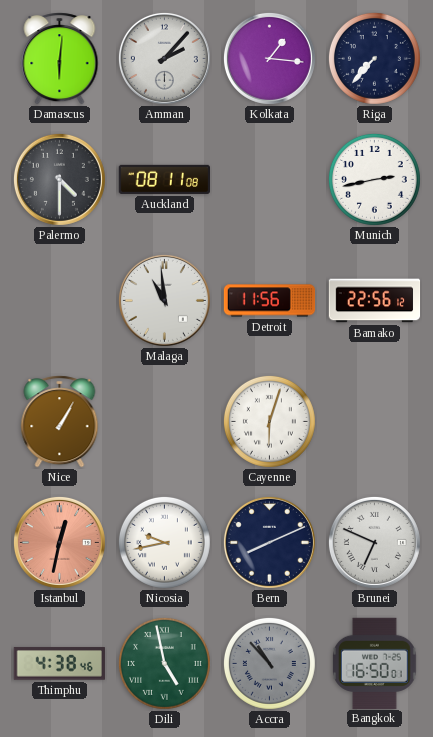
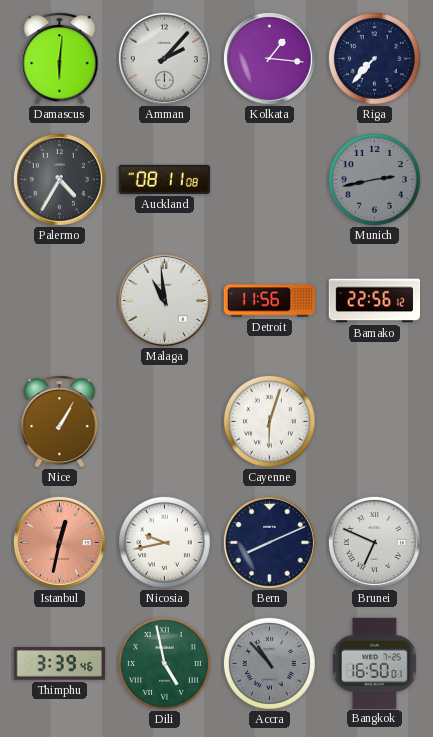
Palermo: 4:30 -> 4:35 (59, 179)
Munich dial: white -> grey (374, 179)
Thimphu: 4:38 -> 3:39 (59, 664)
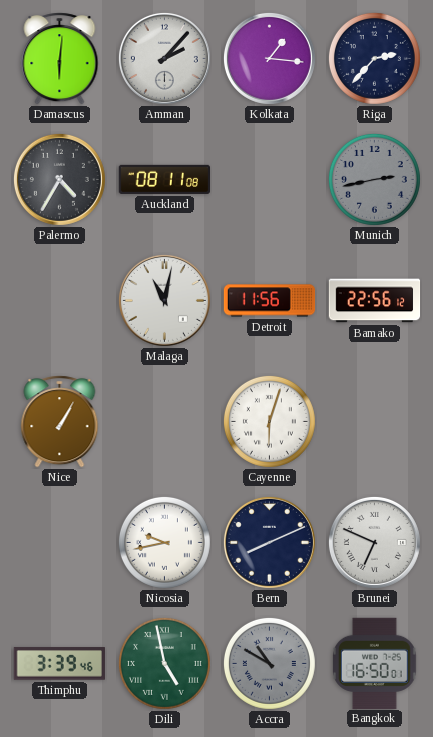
Riga: 7:37 -> 2:37 (374, 58)
Malaga: 10:59 -> 11:02 (164, 300)
Istanbul: 12:32 -> none (59, 542)
Accra: 10:53 -> 10:50 (269, 663)
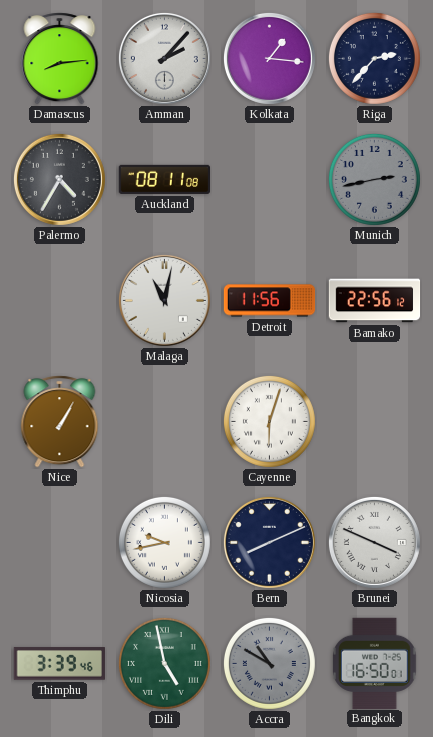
Damascus: 6:01 -> 8:14 (60, 59)
Brunei: 6:49 -> 3:49 (374, 542)
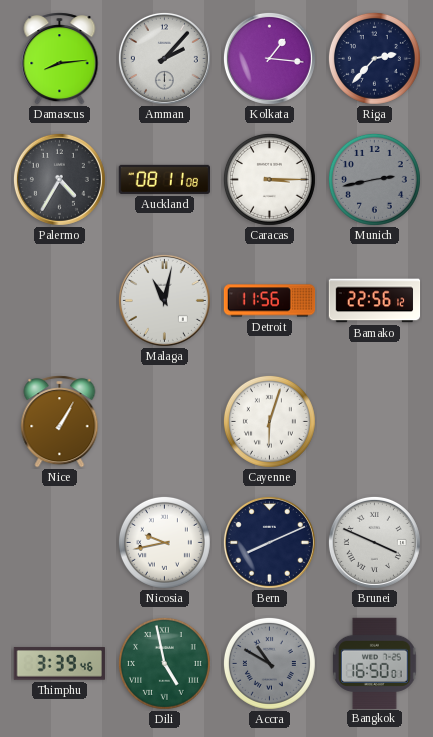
Caracas: none -> 3:15 (269, 179)
